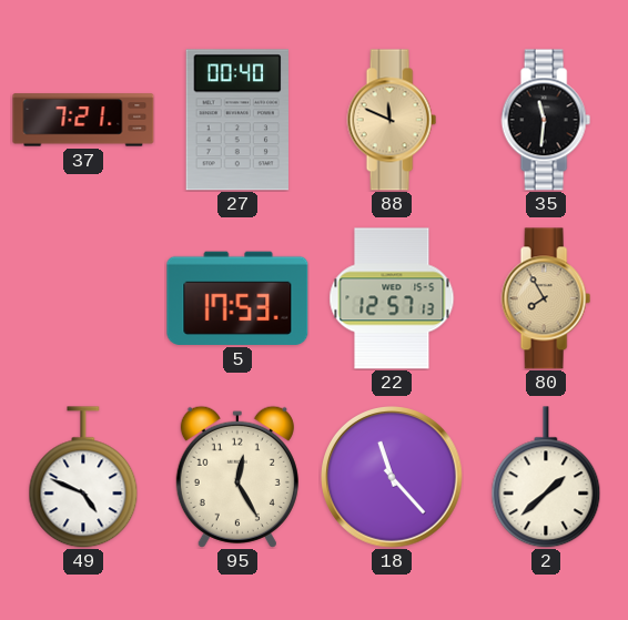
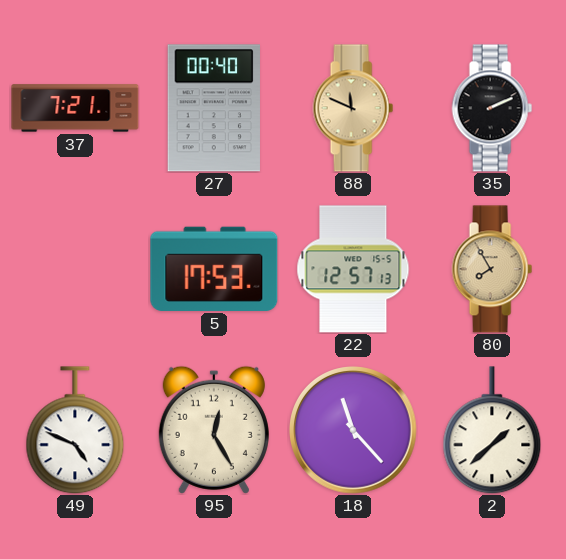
35: 11:31 -> 2:11 (492, 108)
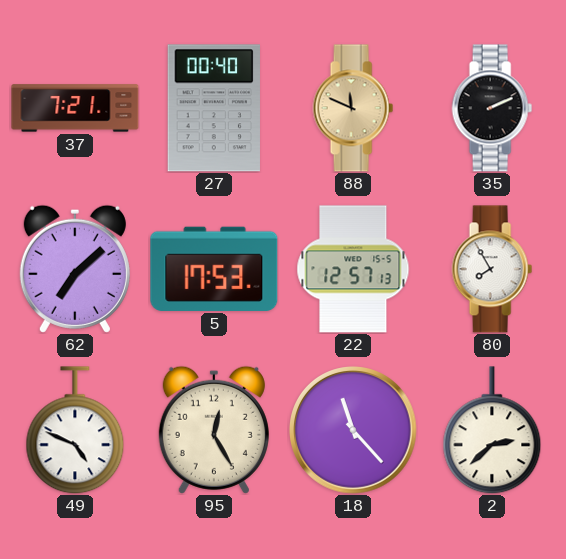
62: none -> 7:08 (75, 269)
80 dial: champagne -> white (492, 269)
2: 1:38 -> 2:38 (492, 430)
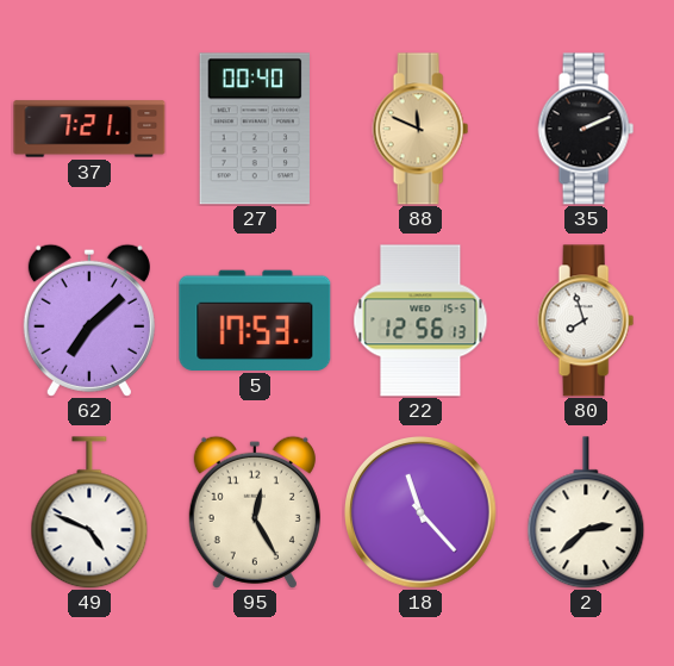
22: 12:57 -> 12:56 (420, 320)
80: 7:55 -> 7:57 (586, 320)
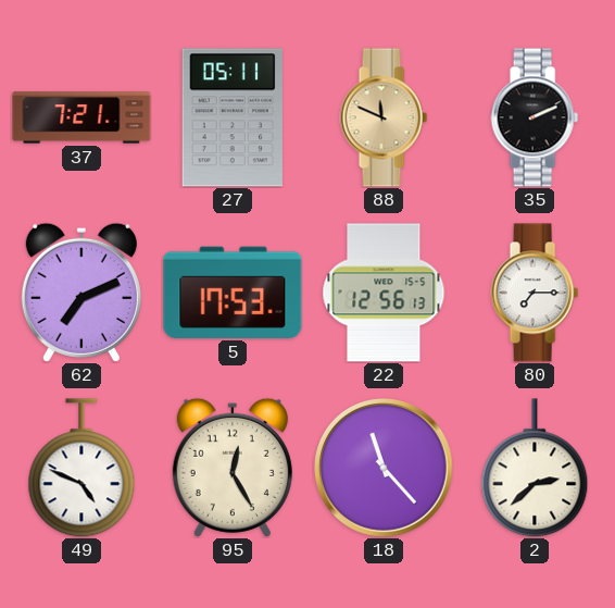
27: 00:40 -> 05:11 (233, 117)
62: 7:08 -> 7:11 (81, 293)
80: 7:57 -> 7:15 (535, 293)
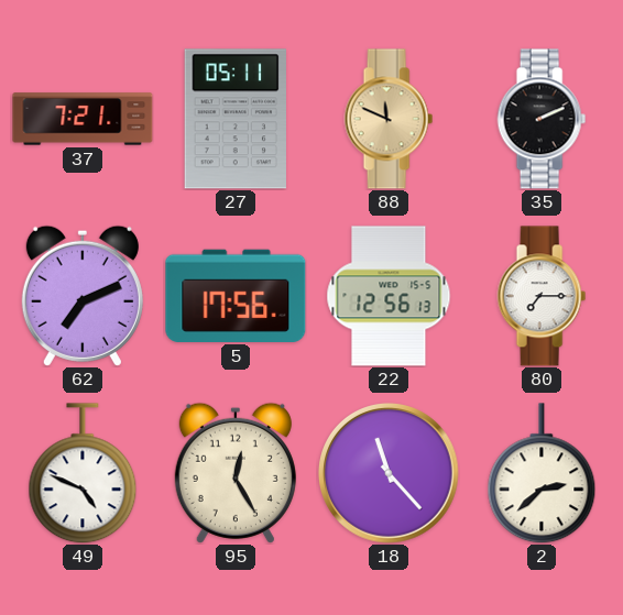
5: 17:53 -> 17:56 (236, 296)
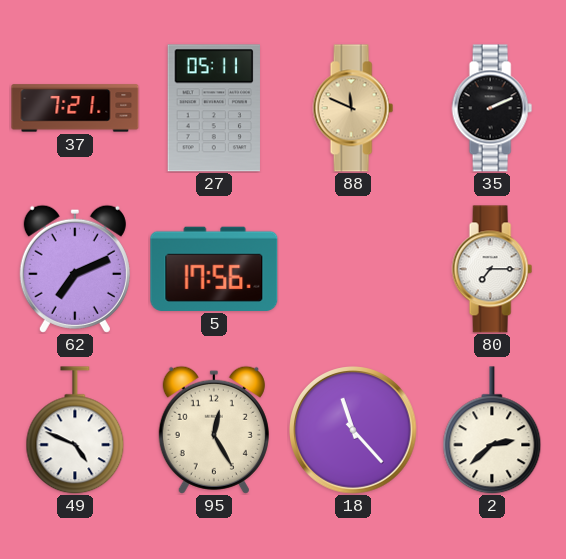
22: 12:56 -> none (389, 296)
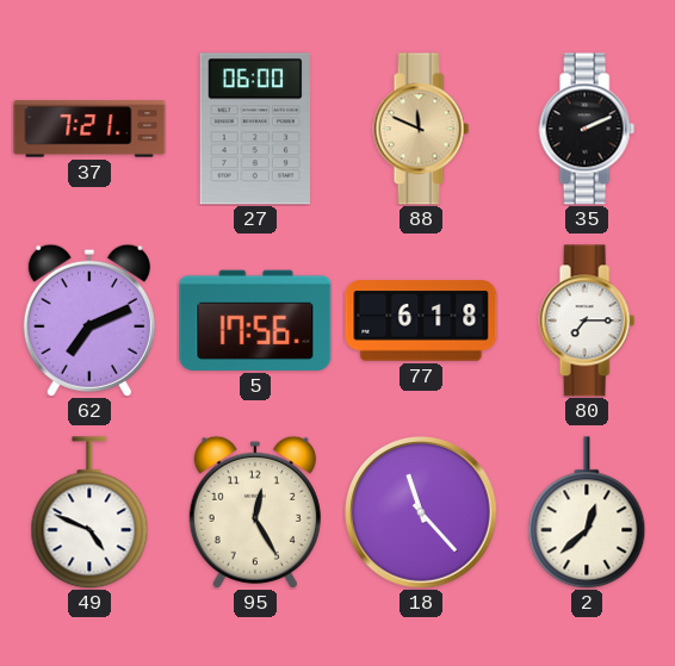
27: 05:11 -> 06:00 (255, 129)
77: none -> 6:18 (421, 320)
2: 2:38 -> 12:38 (587, 512)
